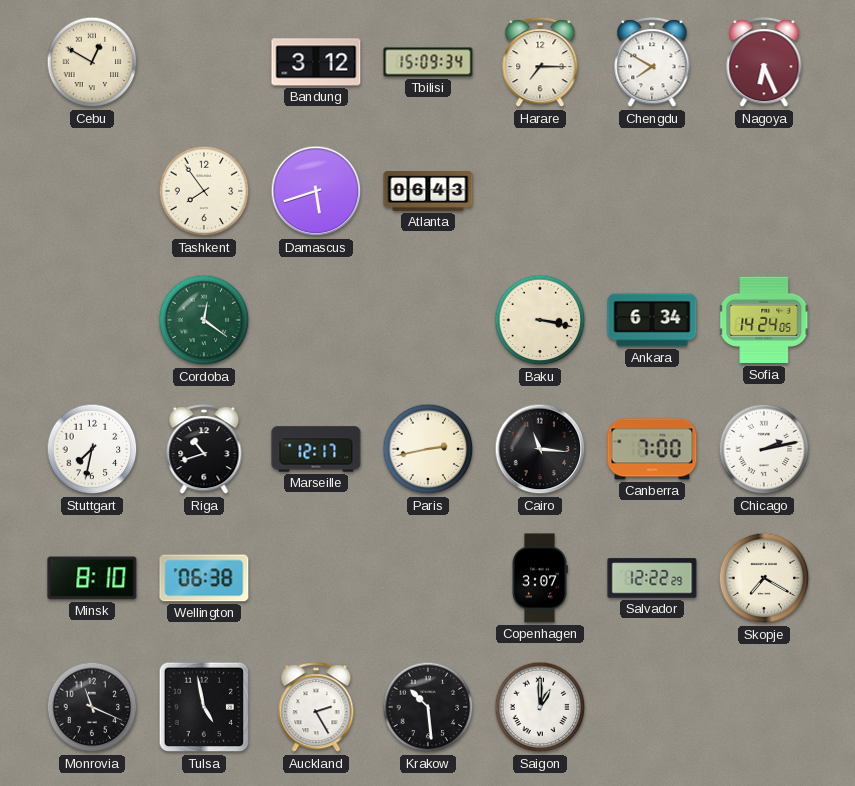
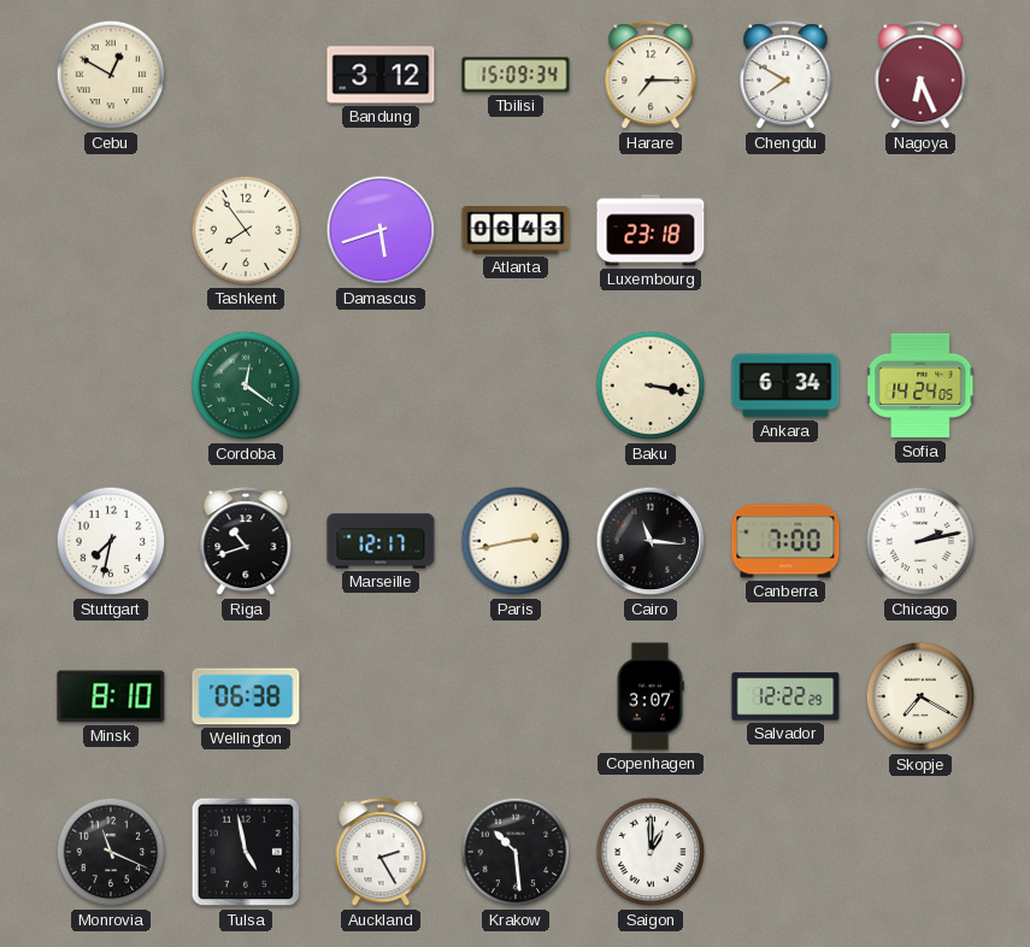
Luxembourg: none -> 23:18 (651, 230)
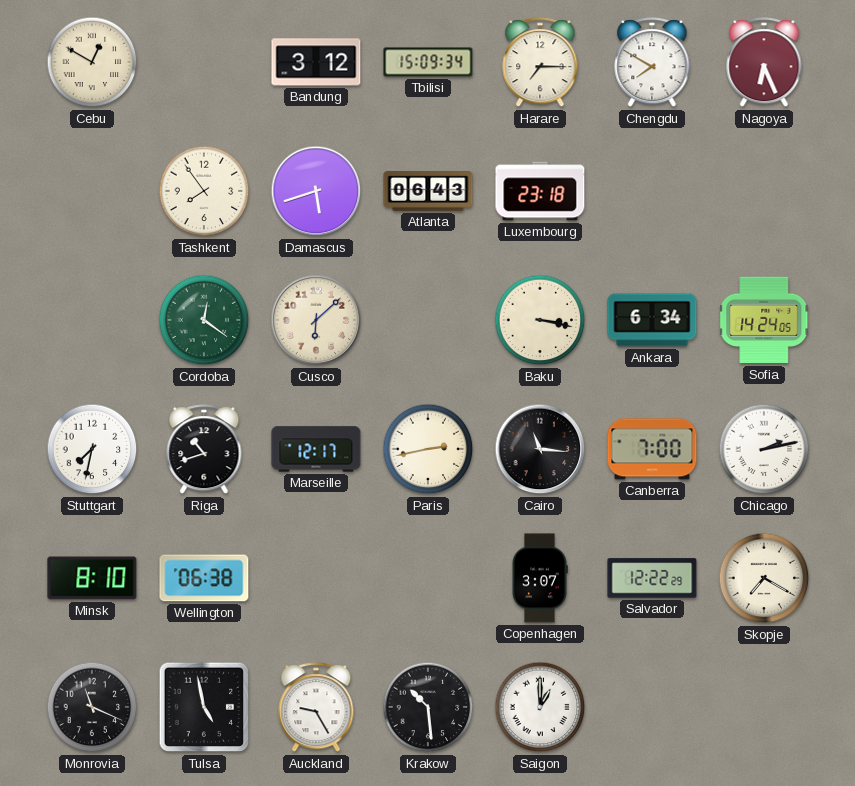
Cusco: none -> 6:08 (316, 320)
Auckland: 2:25 -> 9:25 (316, 708)
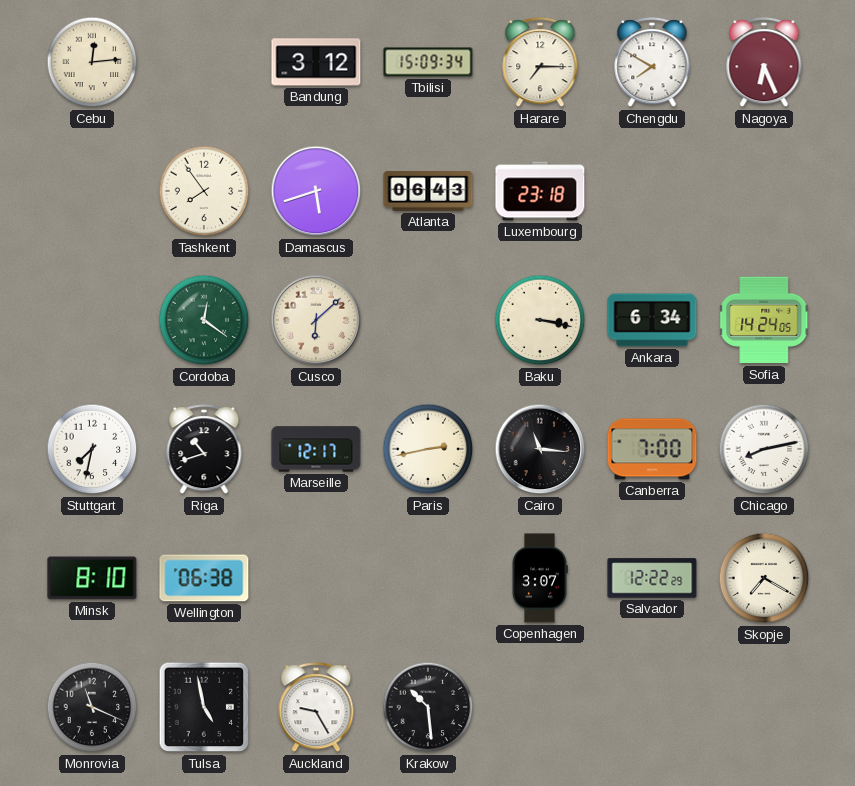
Cebu: 12:50 -> 12:14 (92, 62)
Chicago: 2:13 -> 8:13 (764, 449)
Saigon: 1:00 -> none (540, 707)
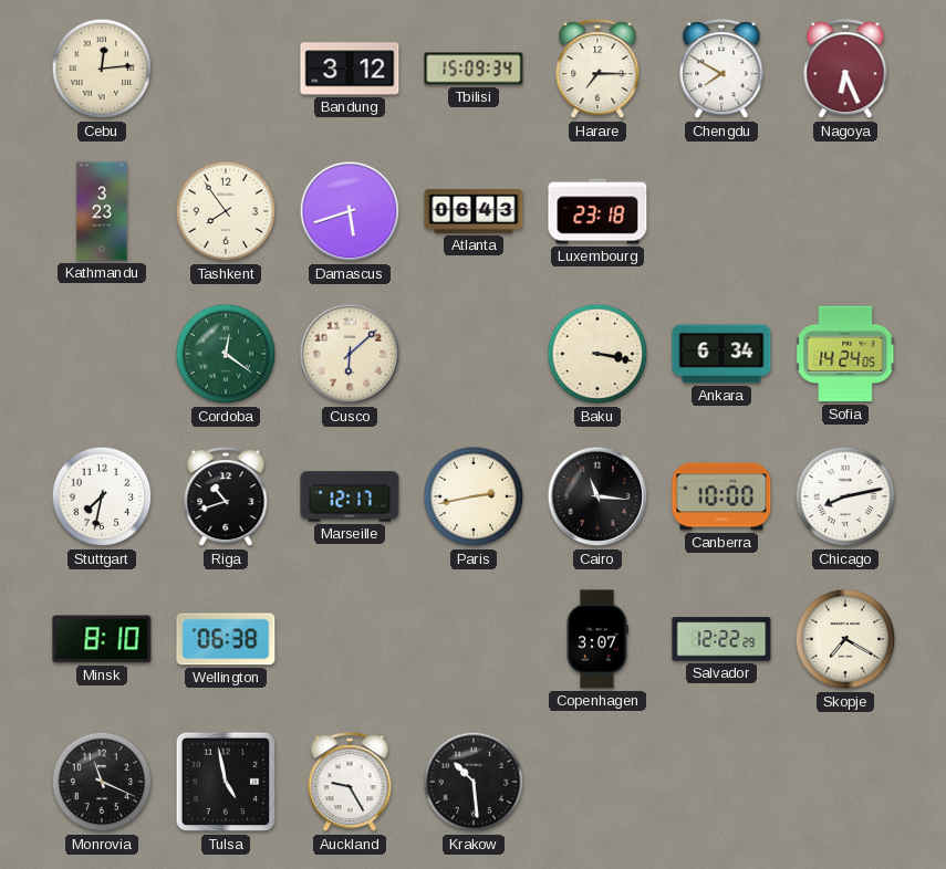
Kathmandu: none -> 3:23 (102, 211)
Canberra: 7:00 -> 10:00 (721, 496)
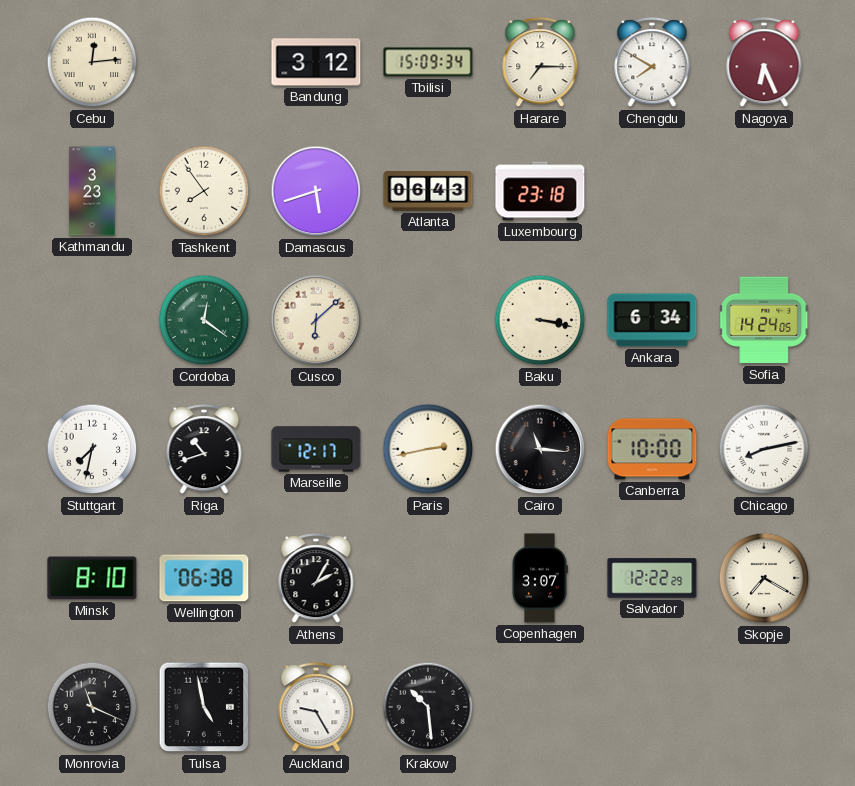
Athens: none -> 2:05 (316, 579)
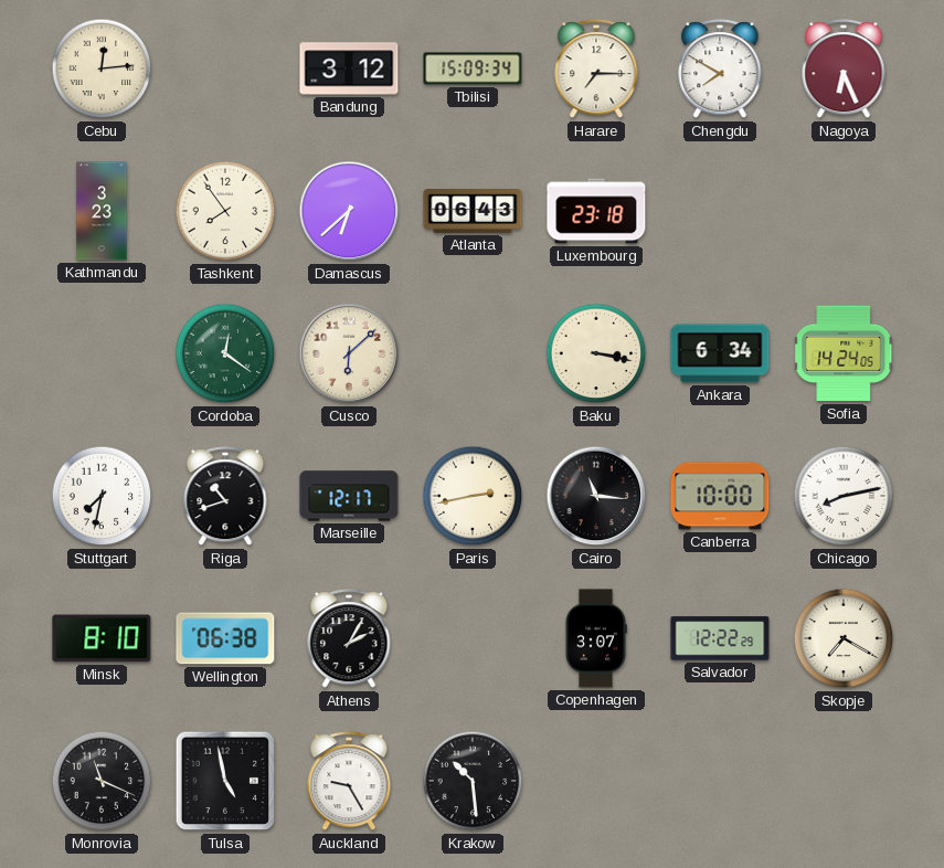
Damascus: 5:42 -> 6:38 (349, 211)
